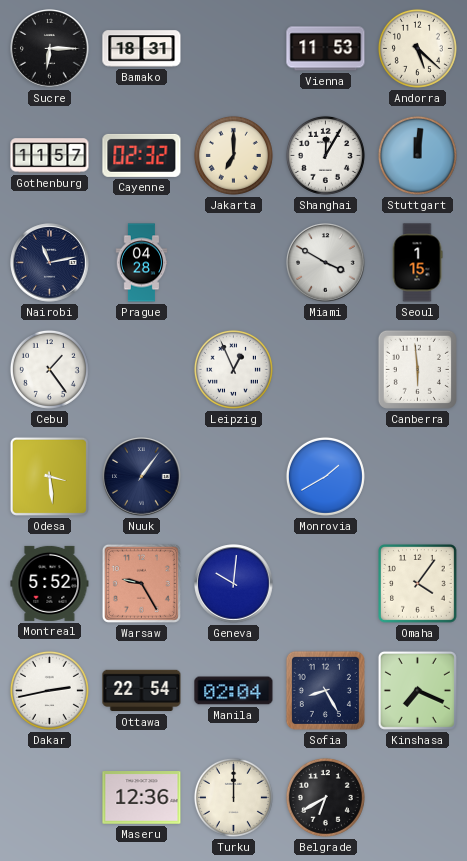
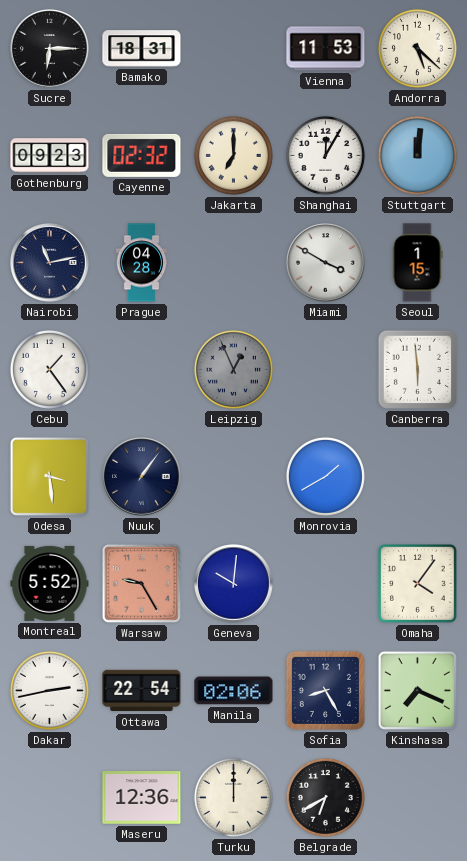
Gothenburg: 11:57 -> 09:23 (50, 156)
Leipzig dial: white -> grey (233, 369)
Manila: 02:04 -> 02:06 (234, 691)
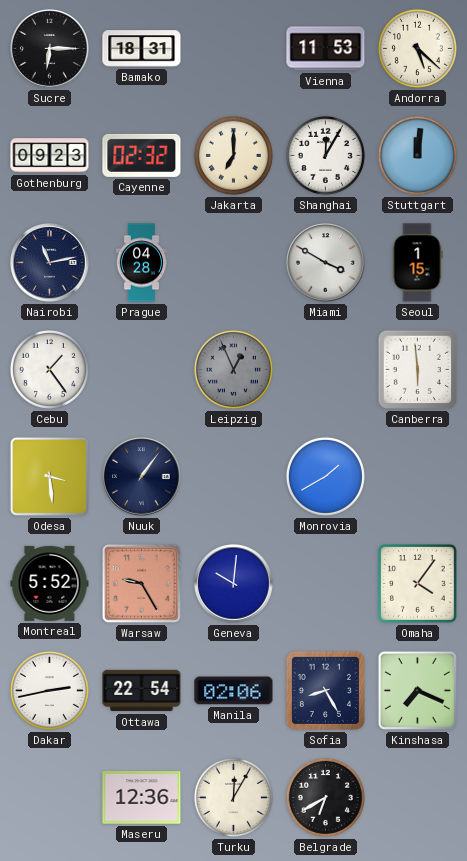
Turku: 12:00 -> 12:05 (233, 797)
